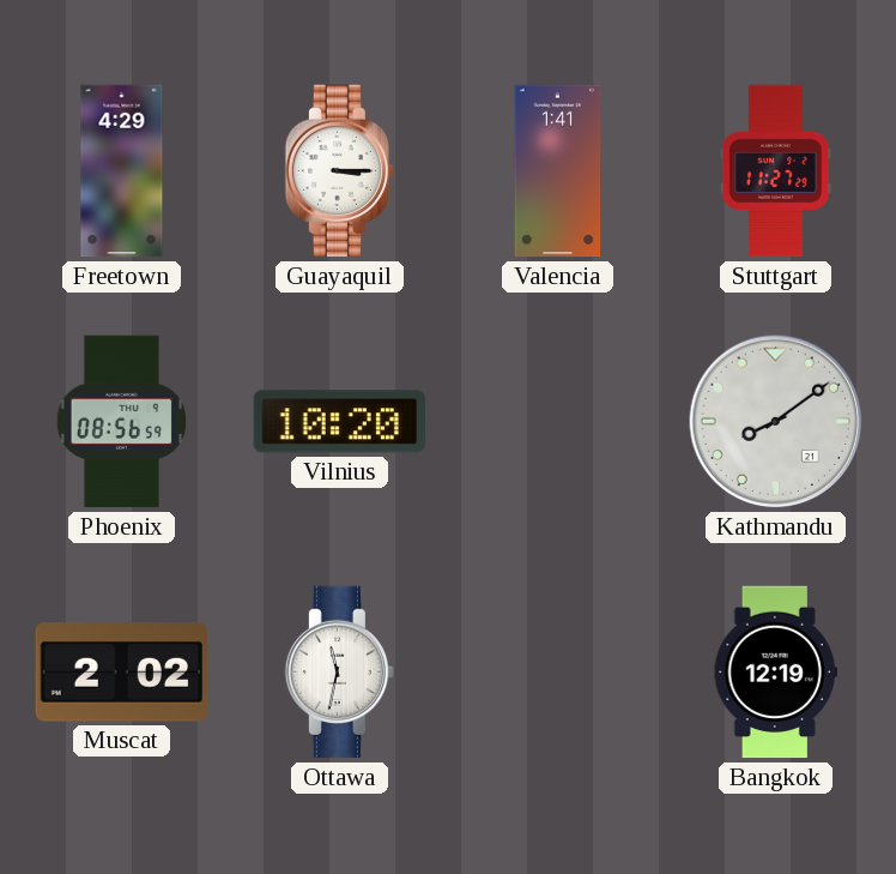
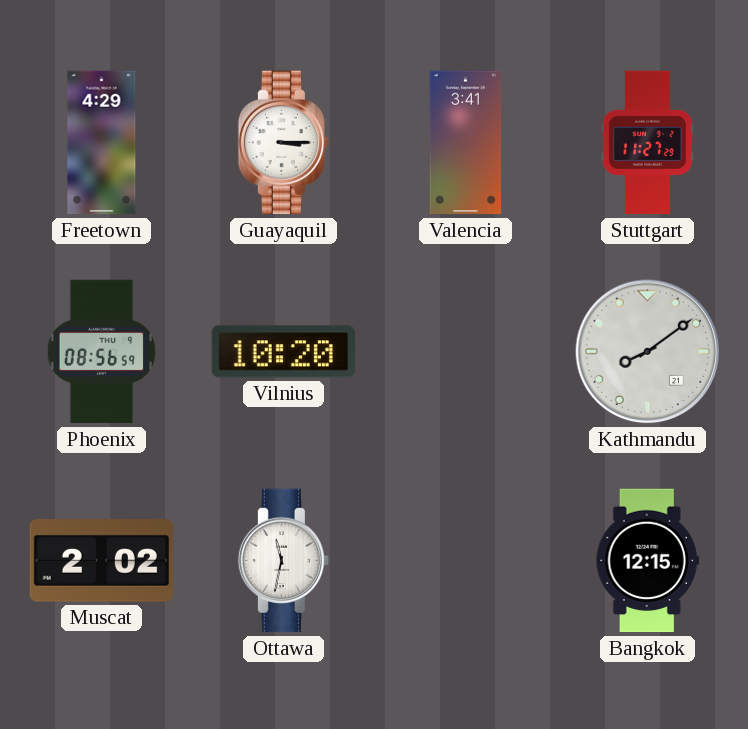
Valencia: 1:41 -> 3:41 (466, 143)
Bangkok: 12:19 -> 12:15 (647, 561)
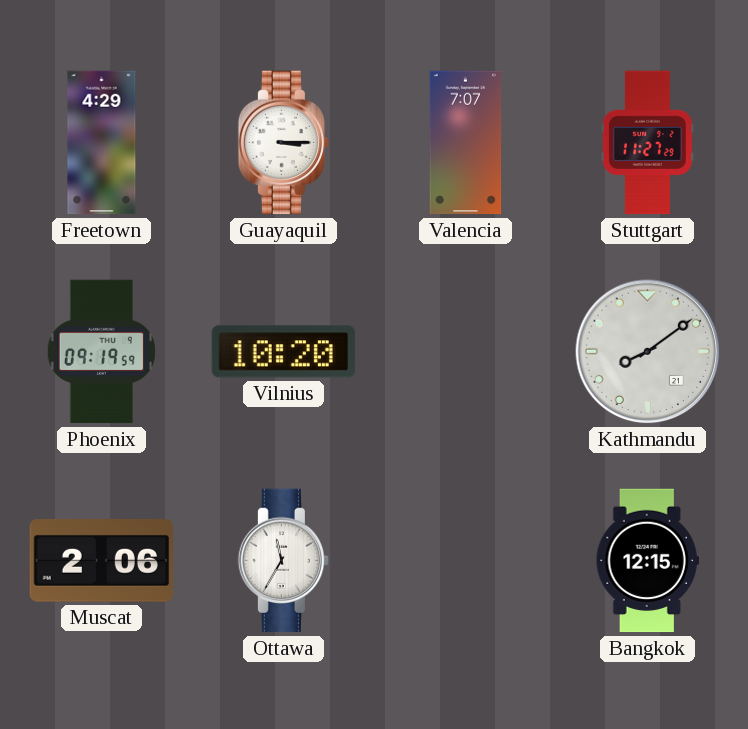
Valencia: 3:41 -> 7:07 (466, 143)
Phoenix: 08:56 -> 09:19 (101, 352)
Muscat: 2:02 -> 2:06 (101, 561)
Ottawa: 11:32 -> 11:35 (283, 561)
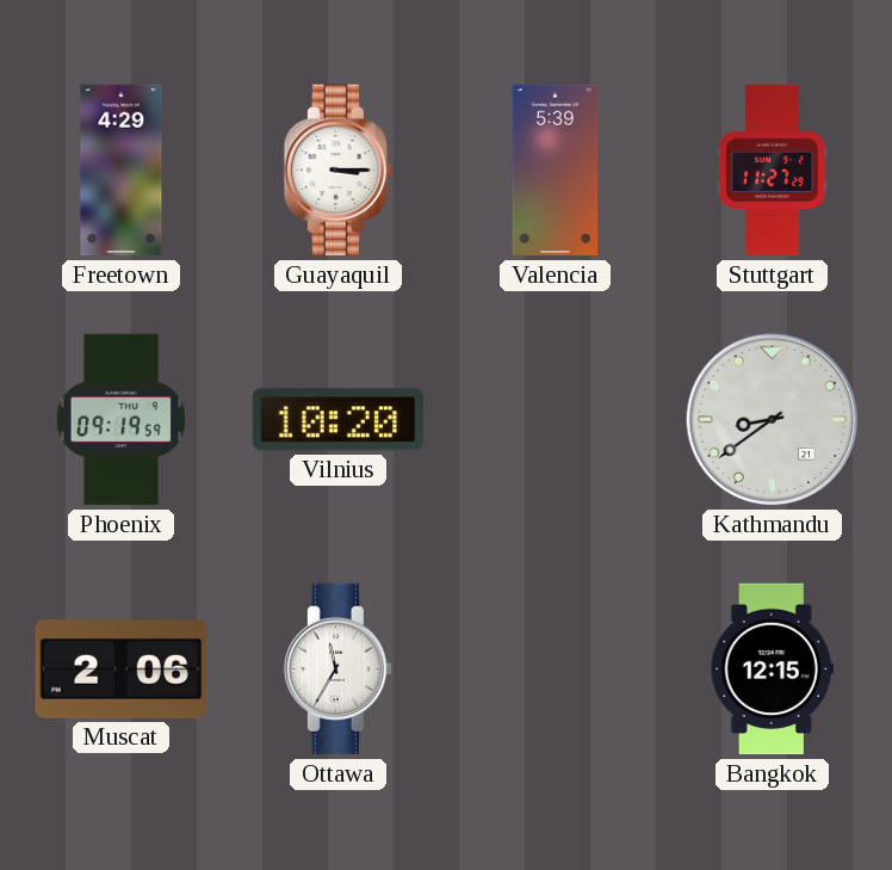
Valencia: 7:07 -> 5:39 (556, 171)
Kathmandu: 8:09 -> 8:39 (773, 420)
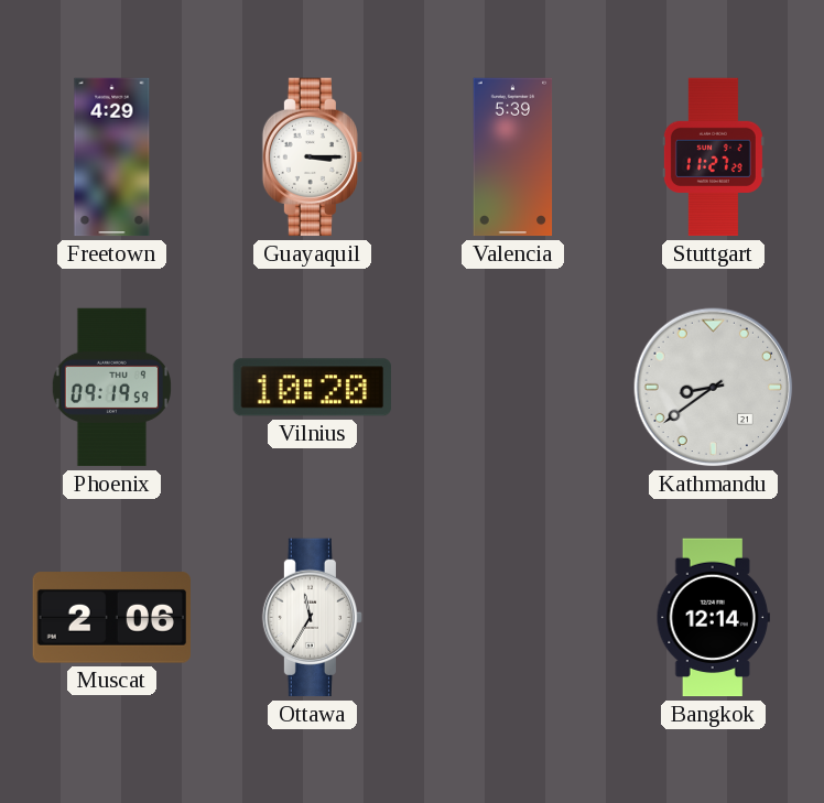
Bangkok: 12:15 -> 12:14 (713, 618)
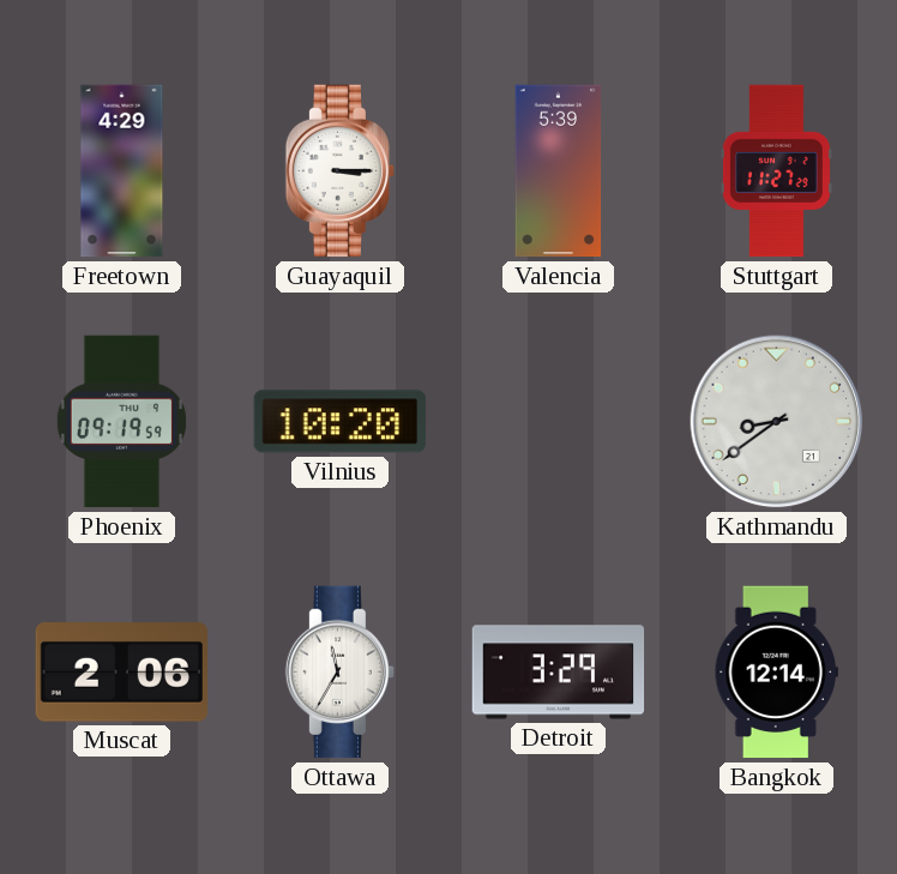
Detroit: none -> 3:29 (559, 673)
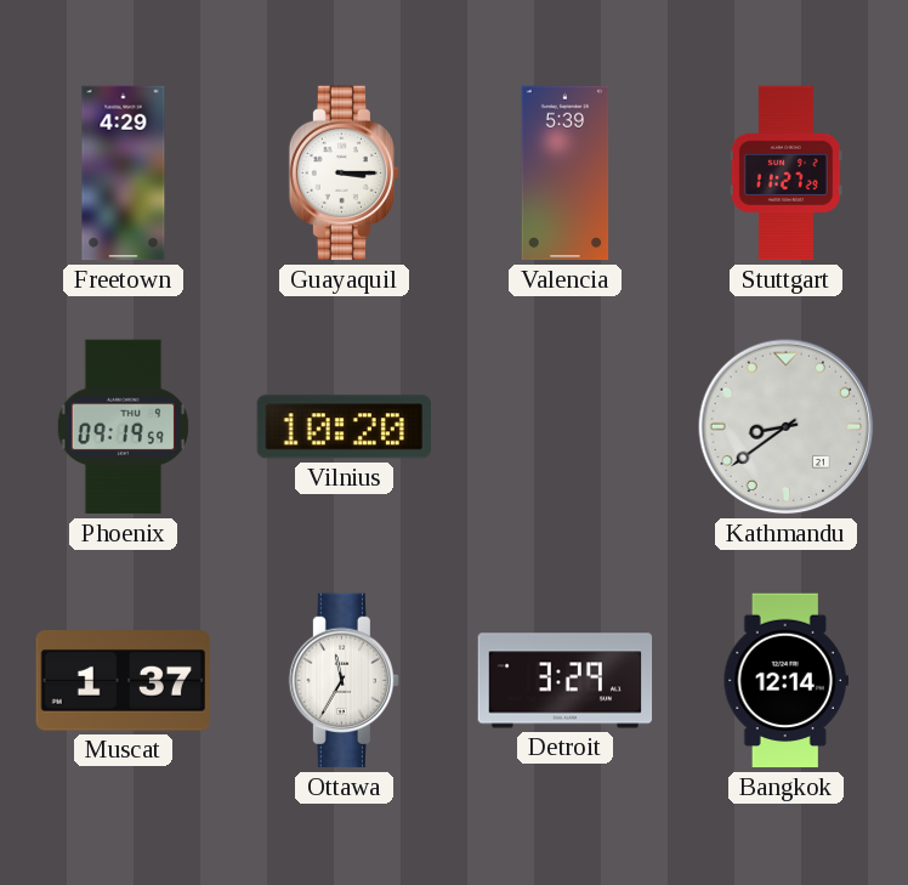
Muscat: 2:06 -> 1:37 (123, 681)
